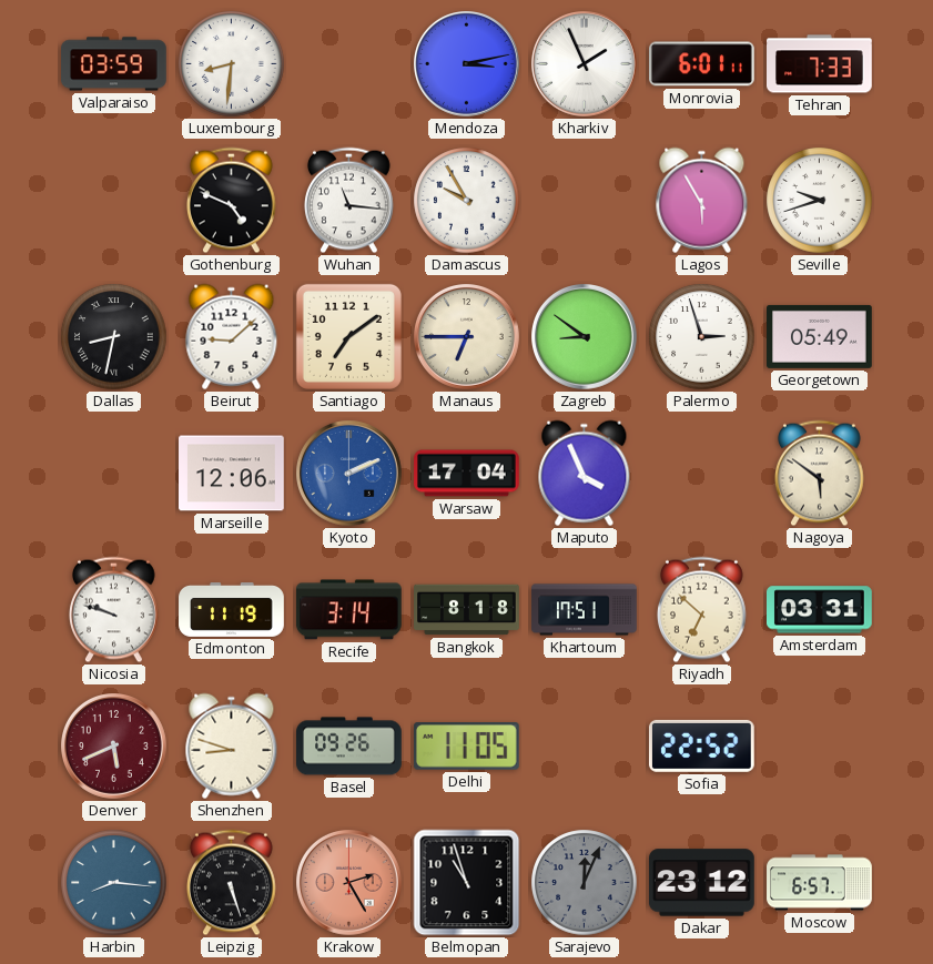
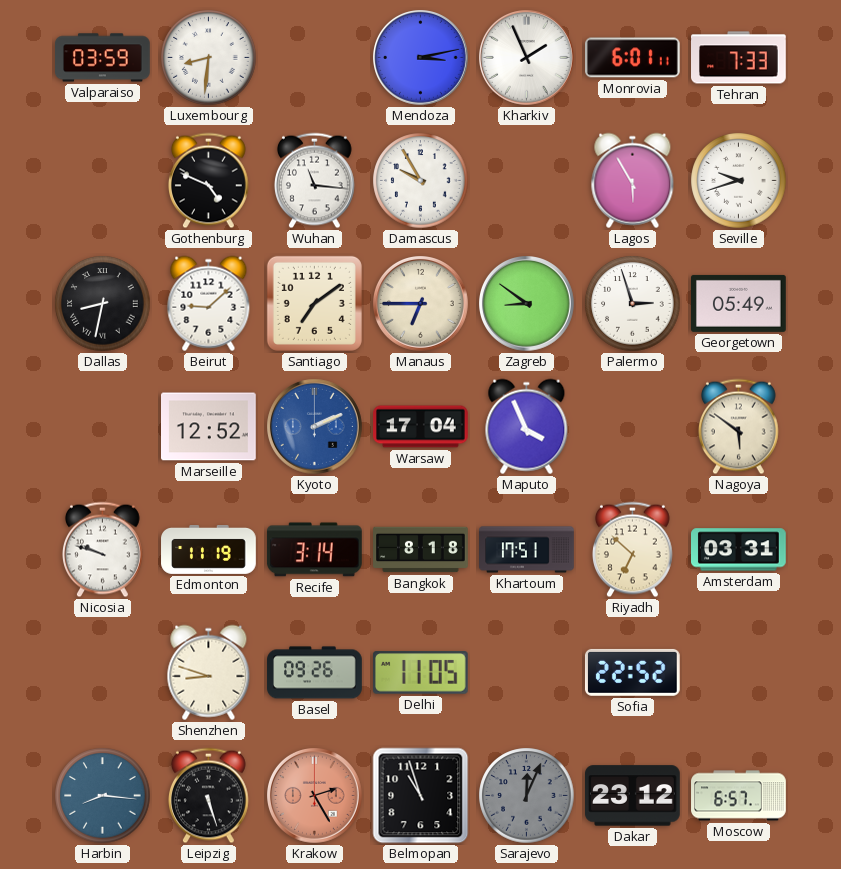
Marseille: 12:06 -> 12:52 (209, 427)
Denver: 5:41 -> none (114, 747)
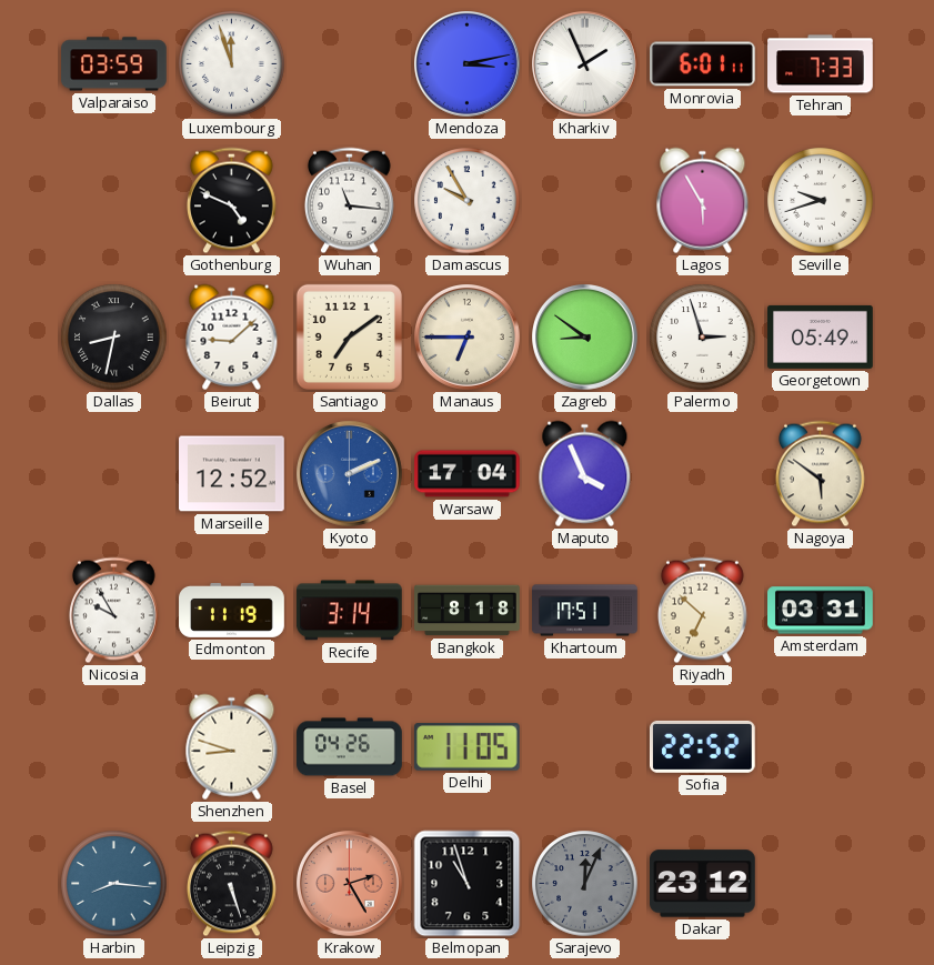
Luxembourg: 8:31 -> 11:57 (232, 64)
Nicosia: 9:48 -> 9:55 (113, 611)
Basel: 09:26 -> 04:26 (350, 747)
Moscow: 6:57 -> none (739, 796)
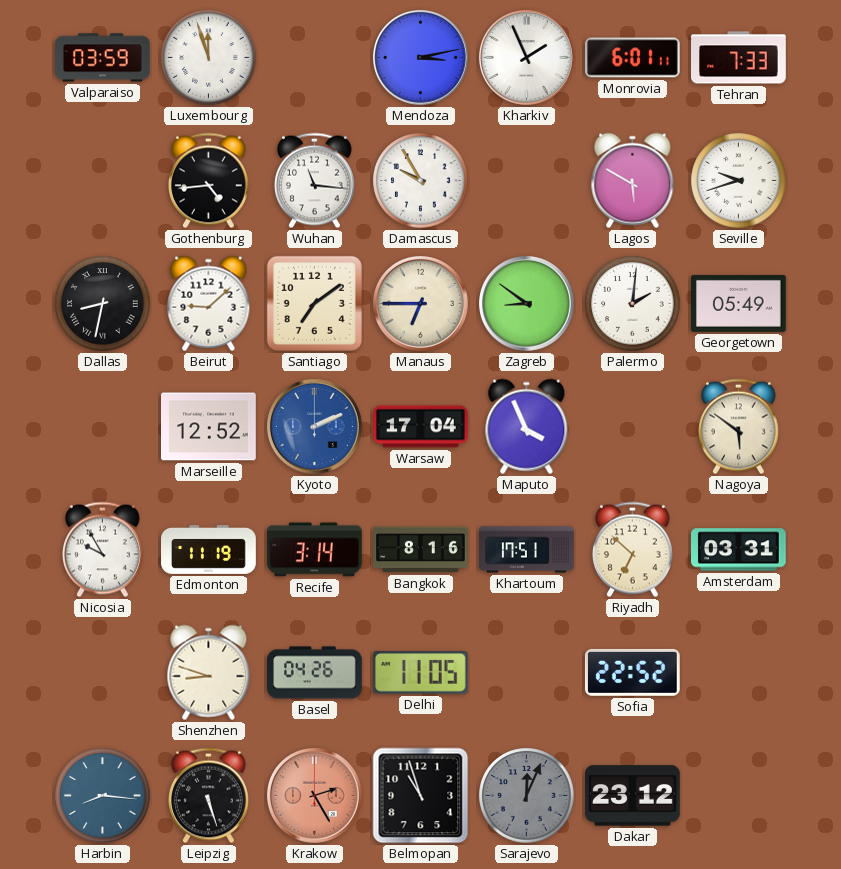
Gothenburg: 4:49 -> 4:44 (208, 181)
Lagos: 5:55 -> 5:50 (633, 181)
Palermo: 2:57 -> 2:01 (633, 304)
Bangkok: 8:18 -> 8:16 (421, 550)
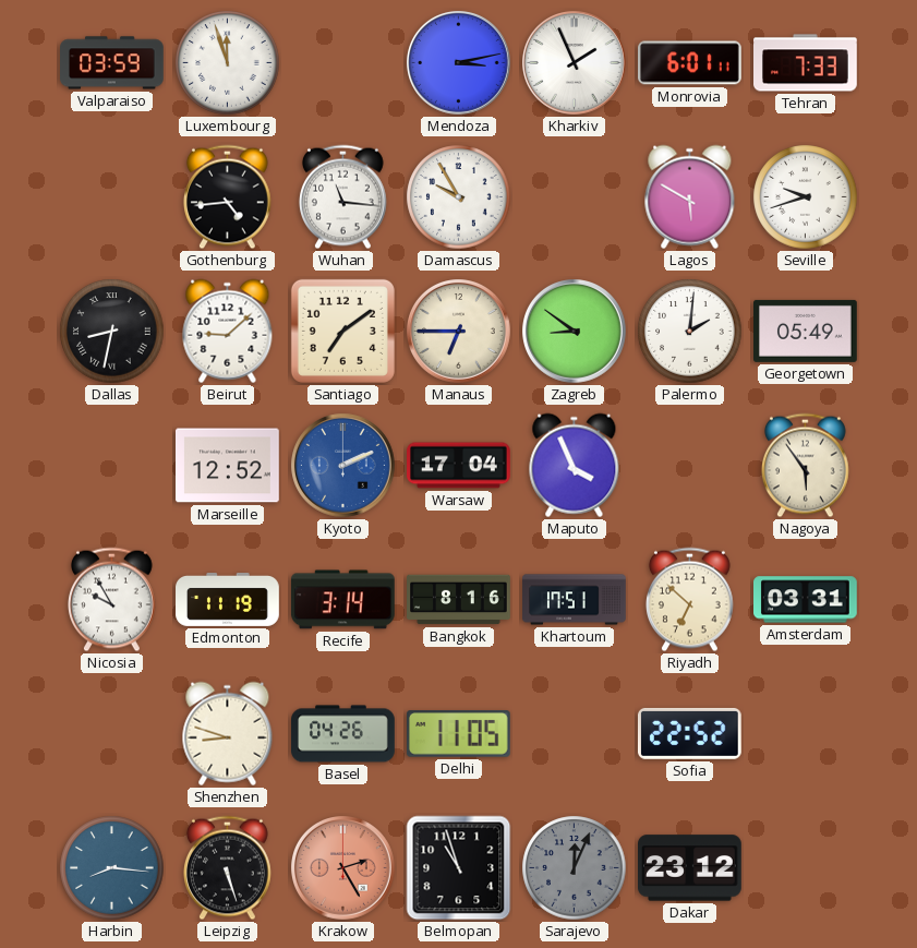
Nagoya: 5:51 -> 5:54 (805, 466)
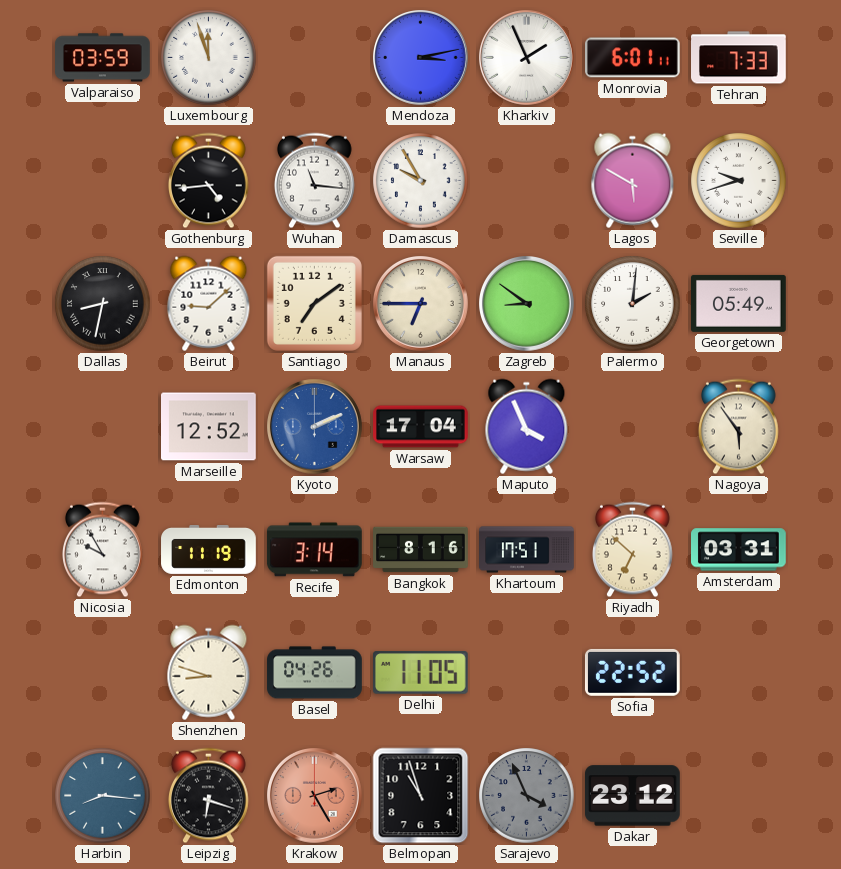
Leipzig: 5:27 -> 6:18 (208, 796)
Sarajevo: 12:04 -> 3:56 (527, 796)
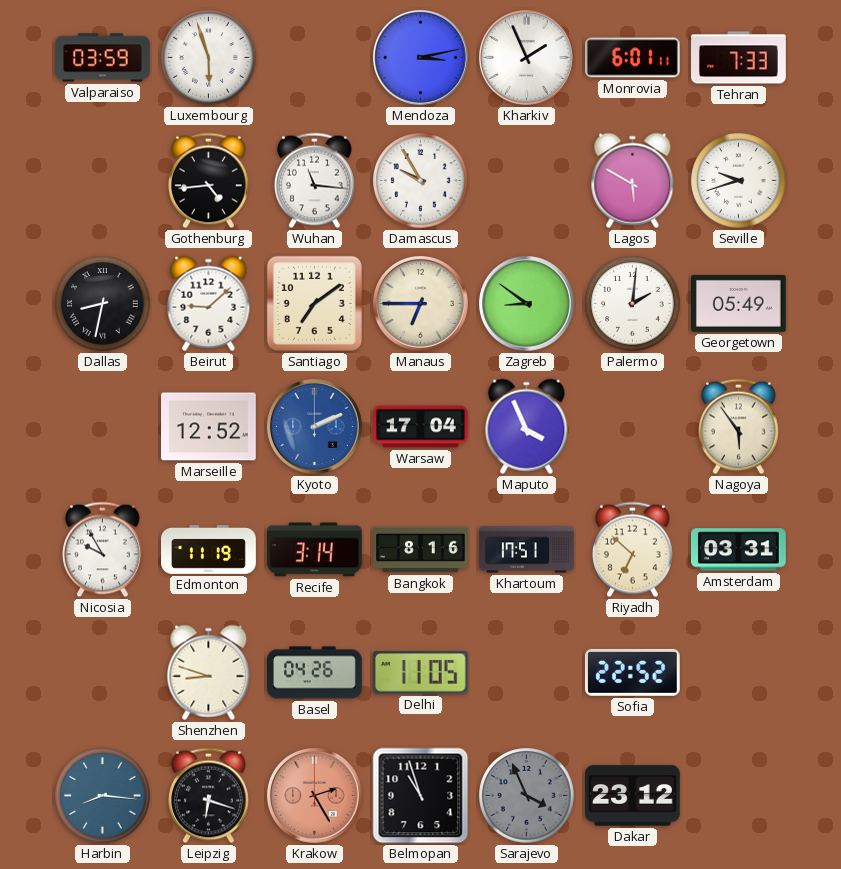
Luxembourg: 11:57 -> 5:57 (209, 58)
